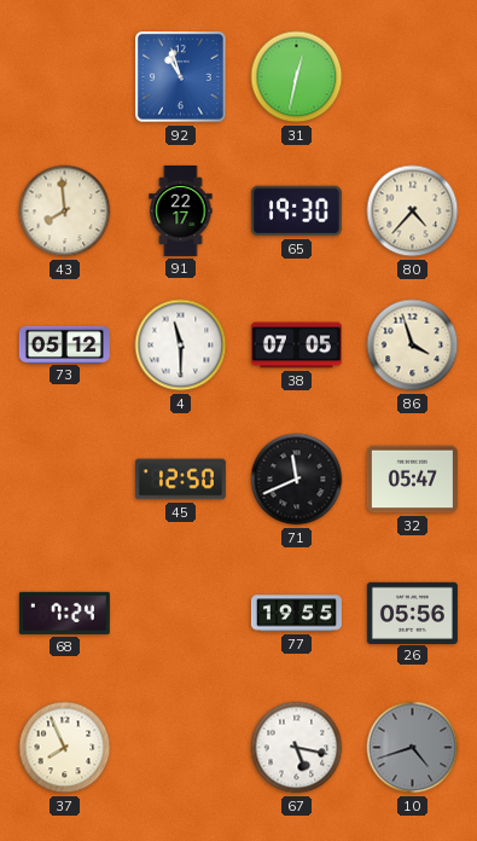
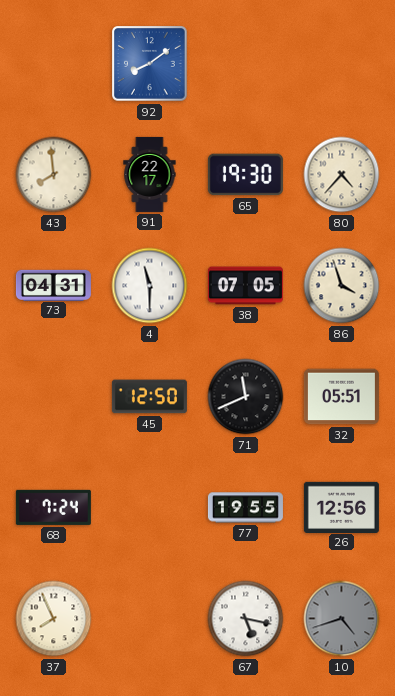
92: 10:57 -> 8:09 (150, 64)
31: 12:32 -> none (297, 77)
73: 05:12 -> 04:31 (53, 285)
32: 05:47 -> 05:51 (341, 397)
26: 05:56 -> 12:56 (341, 507)
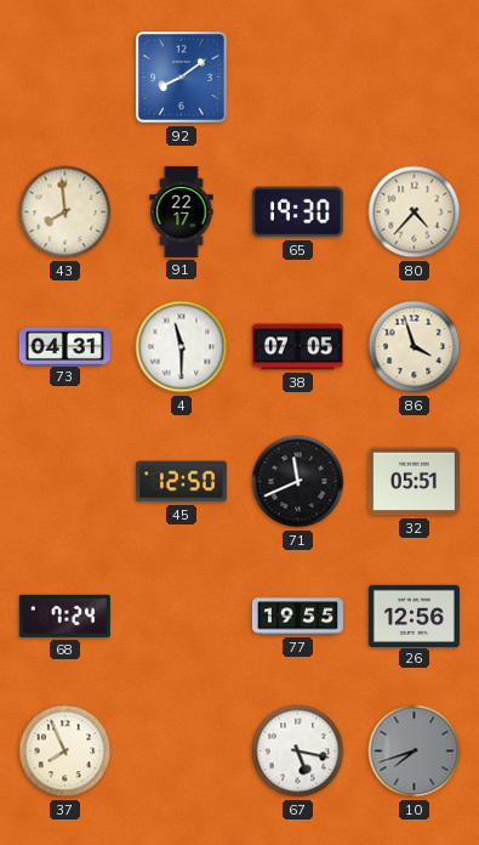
10: 4:42 -> 7:42 (415, 752)
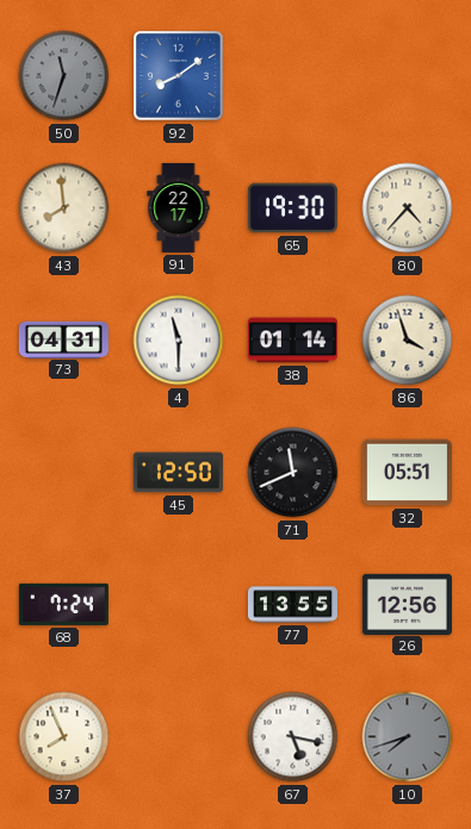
50: none -> 11:33 (64, 76)
38: 07:05 -> 01:14 (292, 341)
77: 19:55 -> 13:55 (292, 605)
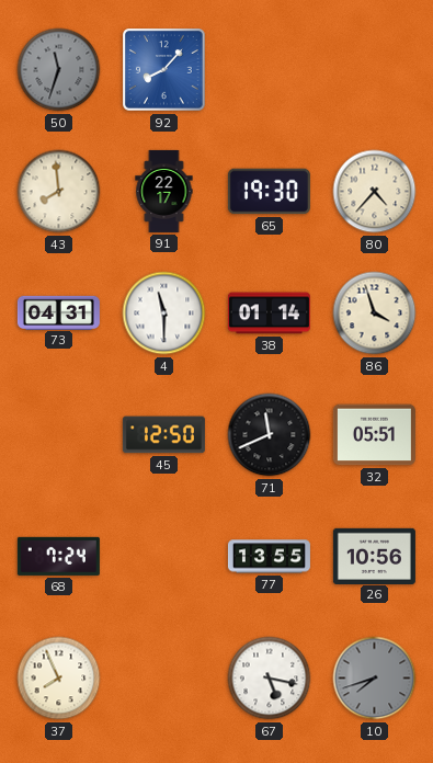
92: 8:09 -> 8:07 (164, 70)
26: 12:56 -> 10:56 (374, 556)
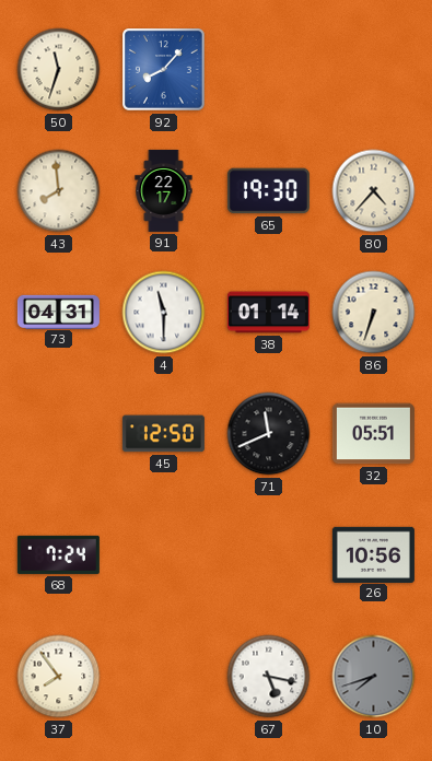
50 dial: grey -> cream (59, 70)
86: 3:57 -> 6:33 (374, 313)
77: 13:55 -> none (269, 557)
37: 7:56 -> 7:54 (59, 677)
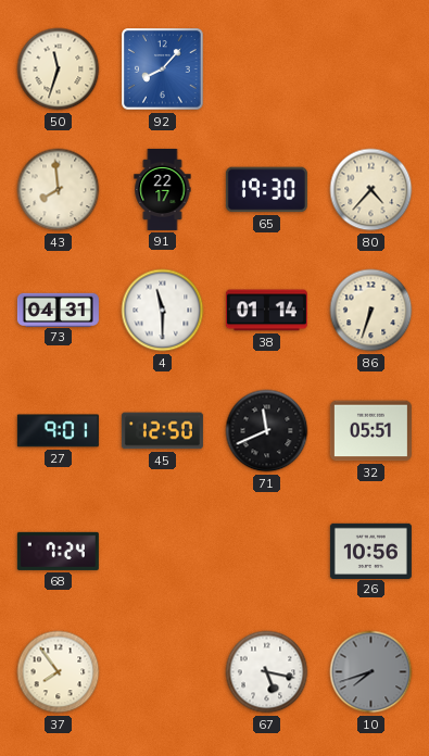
27: none -> 9:01 (58, 431)
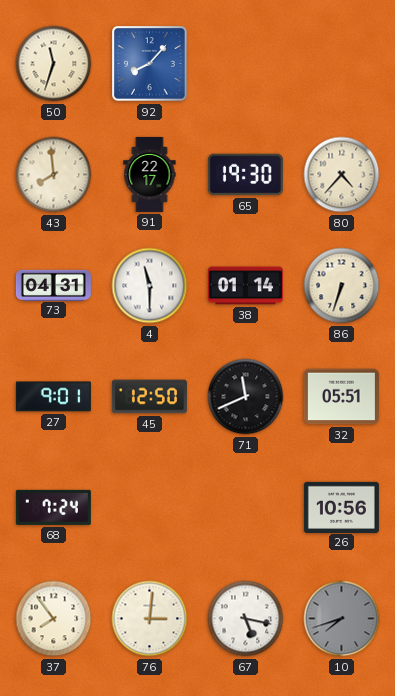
76: none -> 3:01 (150, 619)
